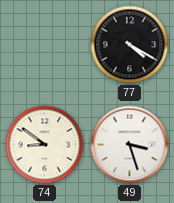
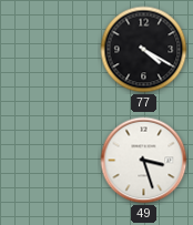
74: 8:51 -> none (45, 145)
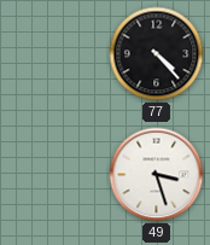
77: 4:20 -> 4:23 (157, 54)
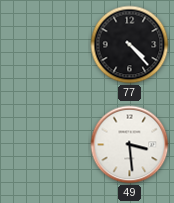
49: 3:27 -> 3:29 (130, 145)
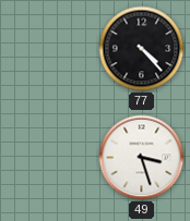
49: 3:29 -> 3:27 (142, 158)
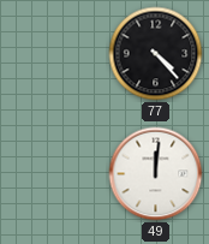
49: 3:27 -> 12:01 (156, 174)
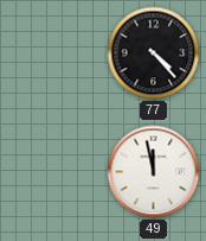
49: 12:01 -> 11:58 (154, 172)
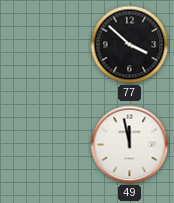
77: 4:23 -> 3:52 (130, 45)
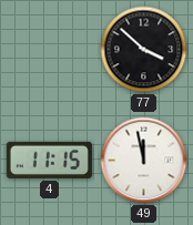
4: none -> 11:15 (49, 160)
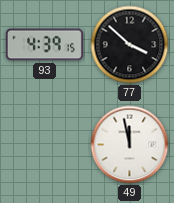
93: none -> 4:39 (44, 45)
4: 11:15 -> none (49, 160)
